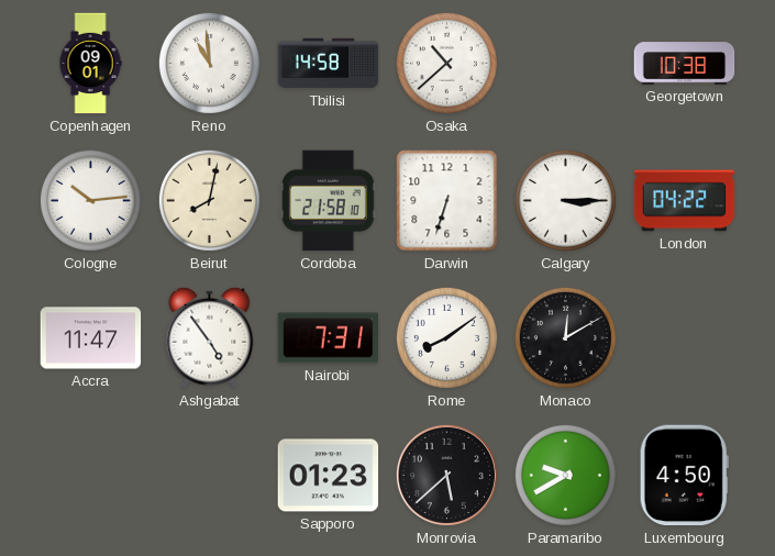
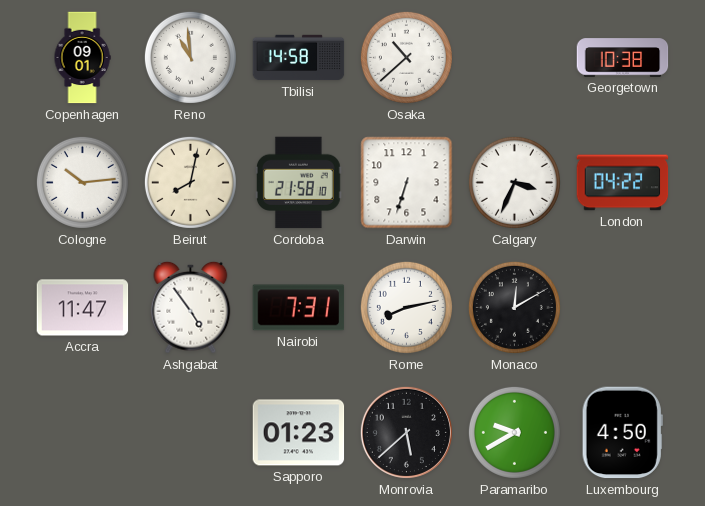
Calgary: 3:15 -> 3:34 (514, 182)
Rome: 8:09 -> 8:13 (406, 307)
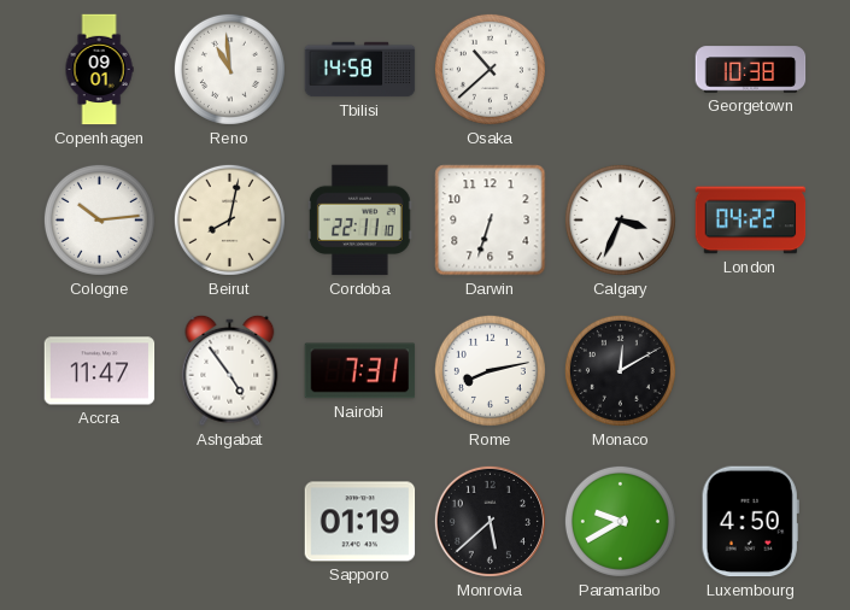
Cordoba: 21:58 -> 22:11 (360, 221)
Sapporo: 01:23 -> 01:19 (360, 522)
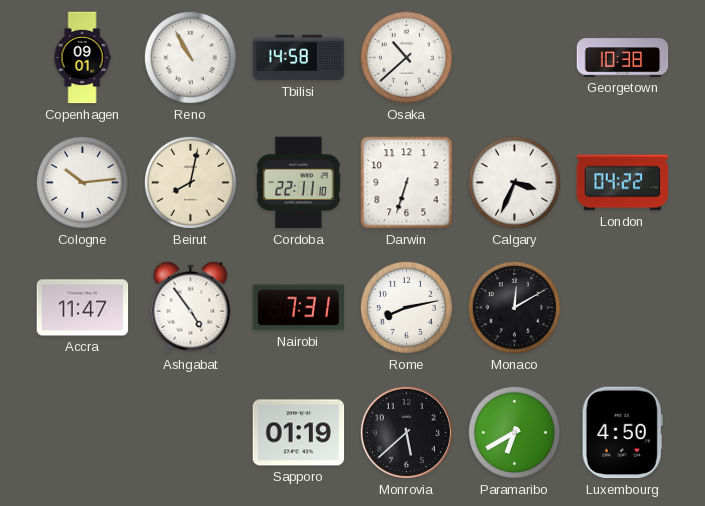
Reno: 10:59 -> 10:55 (190, 57)
Paramaribo: 9:40 -> 6:40 (514, 432)
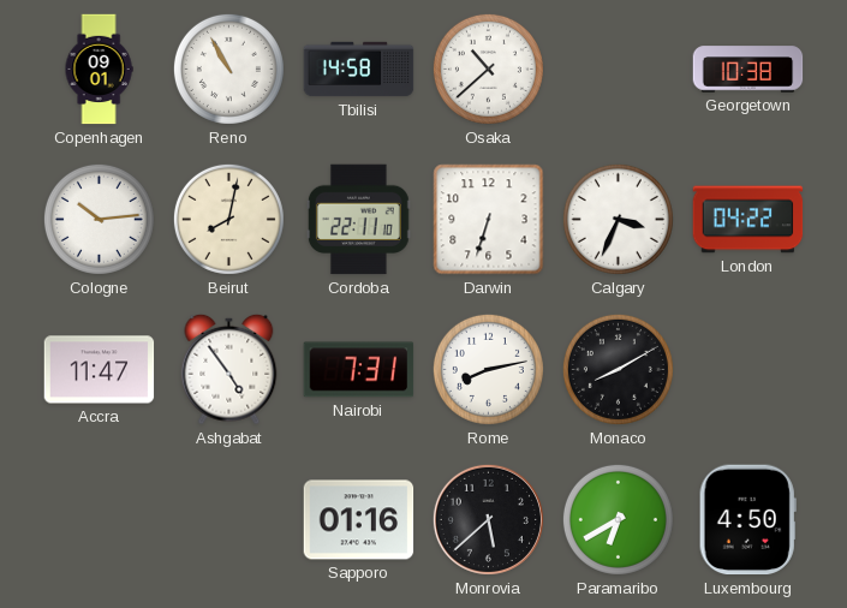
Monaco: 12:10 -> 8:10 (618, 369)
Sapporo: 01:19 -> 01:16 (359, 520)
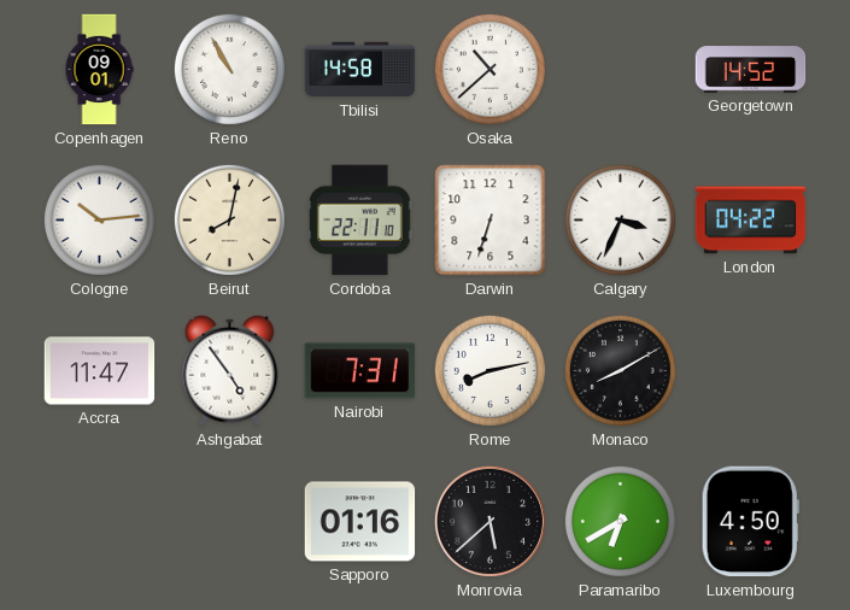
Georgetown: 10:38 -> 14:52 (751, 70)
